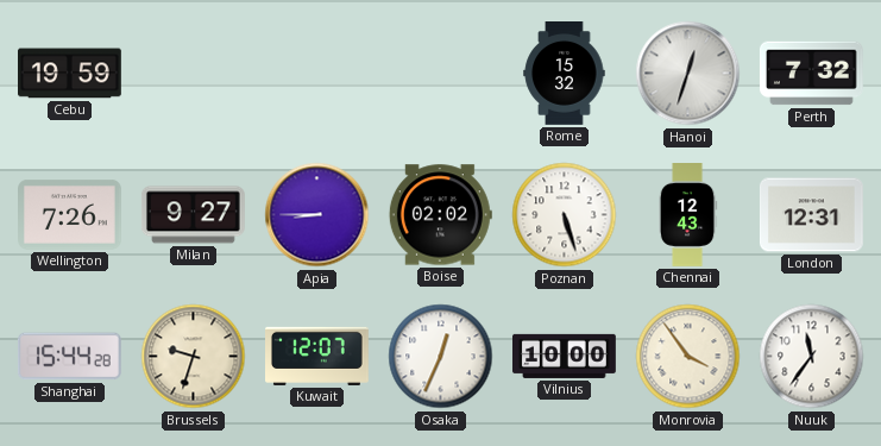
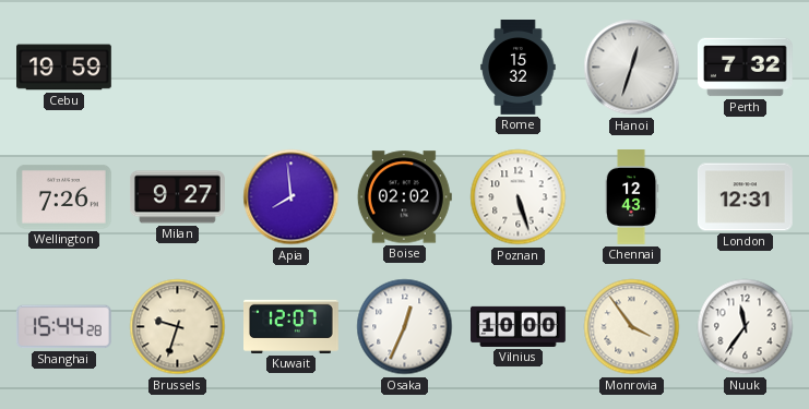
Apia: 8:45 -> 7:59 (292, 197)
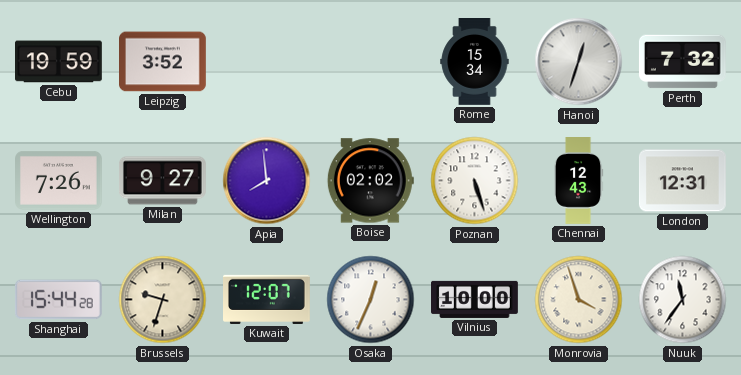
Leipzig: none -> 3:52 (163, 62)
Rome: 15:32 -> 15:34 (475, 62)
Monrovia: 3:54 -> 3:57 (579, 300)
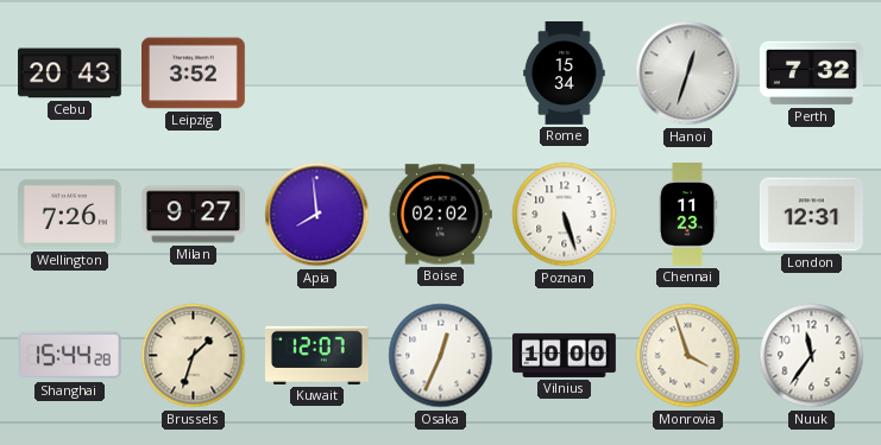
Cebu: 19:59 -> 20:43 (70, 74)
Chennai: 12:43 -> 11:23 (687, 215)
Brussels: 9:33 -> 1:33 (194, 356)
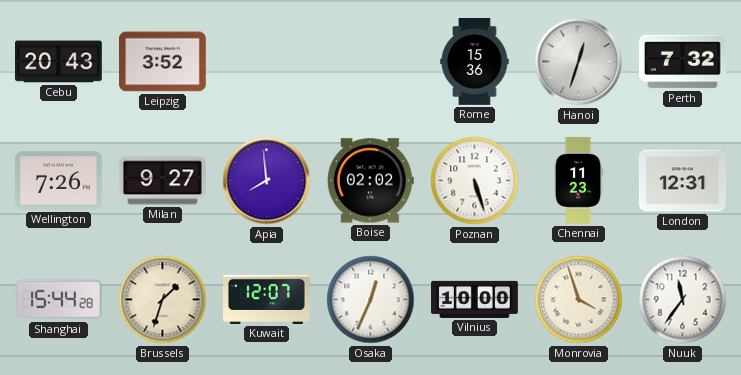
Rome: 15:34 -> 15:36 (475, 62)
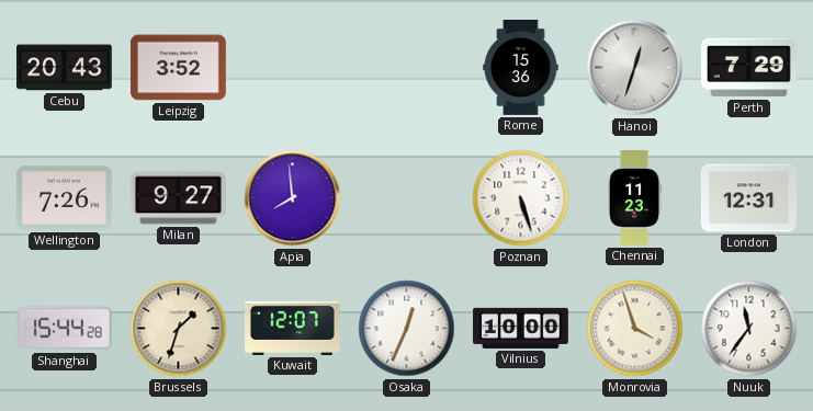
Perth: 7:32 -> 7:29 (748, 68)
Boise: 02:02 -> none (370, 181)
